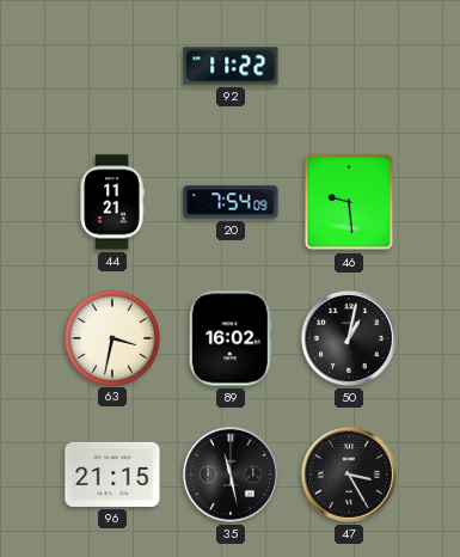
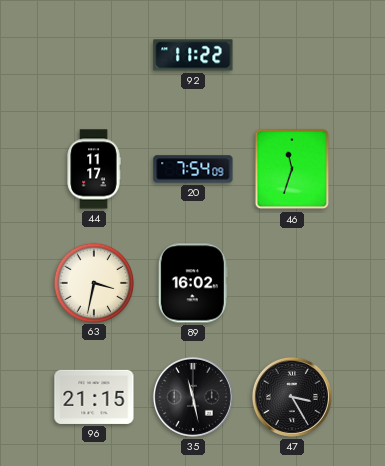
44: 11:21 -> 11:17 (94, 169)
46: 9:29 -> 11:33 (292, 169)
50: 1:02 -> none (349, 338)
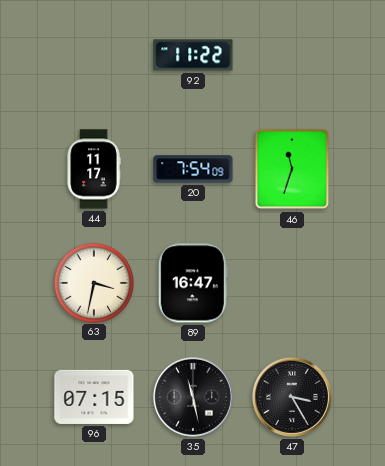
89: 16:02 -> 16:47 (193, 283)
96: 21:15 -> 07:15 (94, 397)
